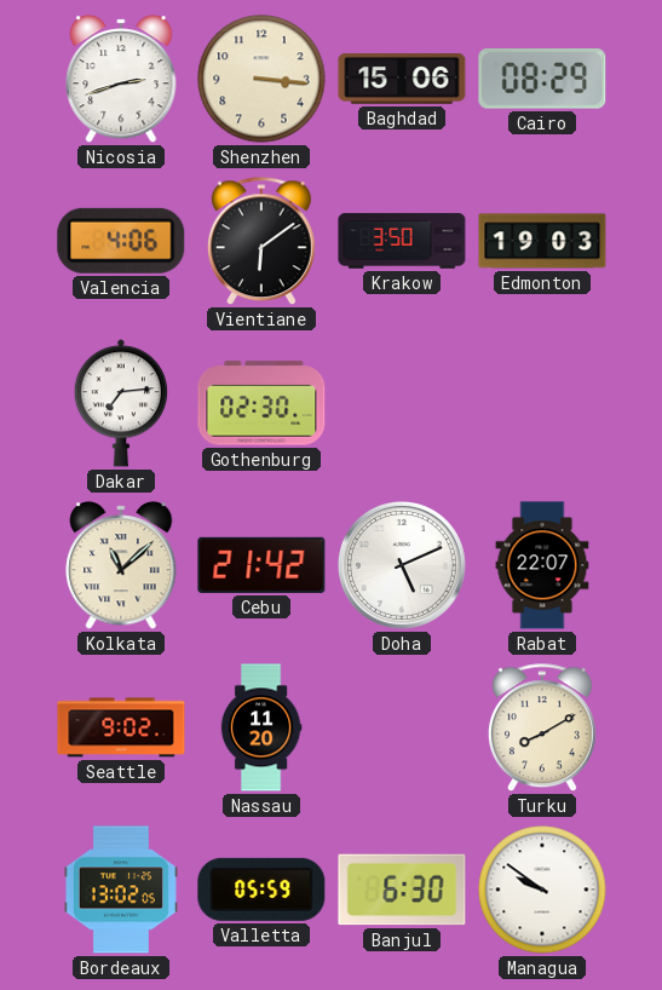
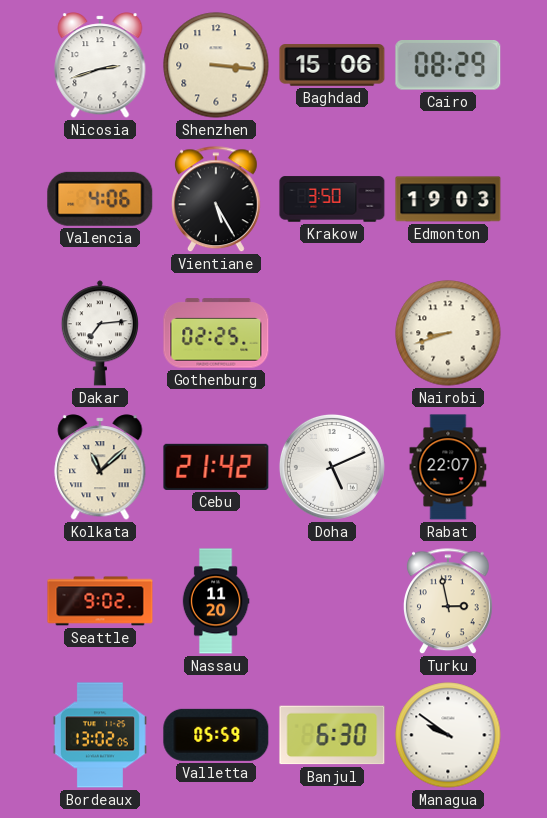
Vientiane: 6:09 -> 5:25 (216, 200)
Gothenburg: 02:30 -> 02:25 (216, 333)
Nairobi: none -> 8:42 (448, 333)
Turku: 8:10 -> 2:58 (448, 602)
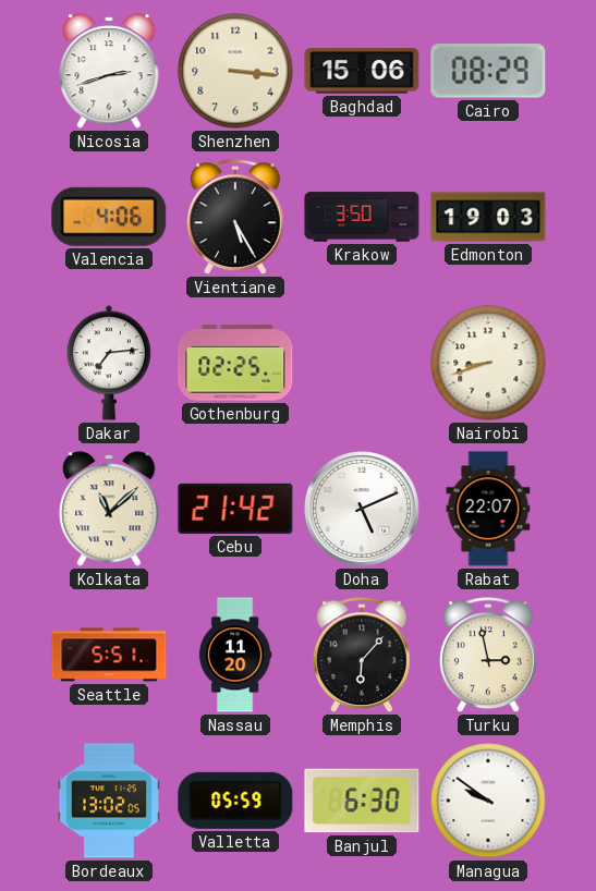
Seattle: 9:02 -> 5:51 (109, 655)
Memphis: none -> 6:07 (362, 656)
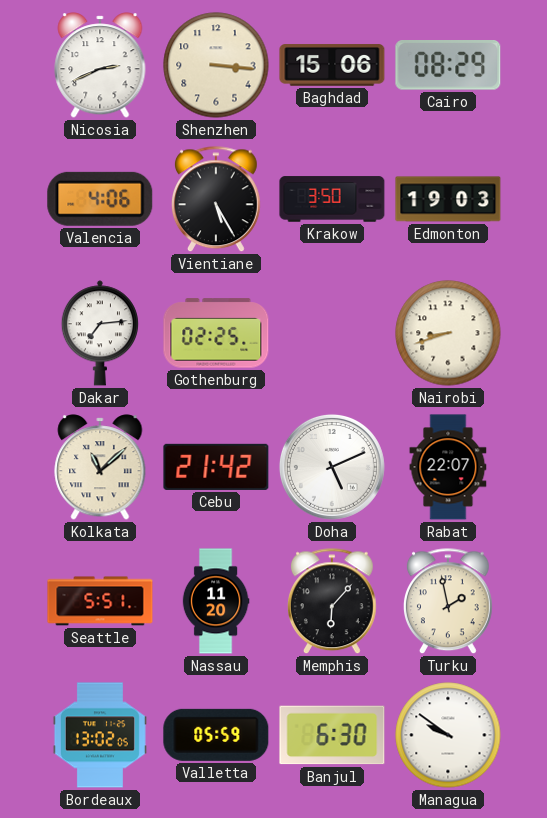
Nicosia: 2:42 -> 2:41 (100, 65)
Turku: 2:58 -> 1:58 (448, 602)
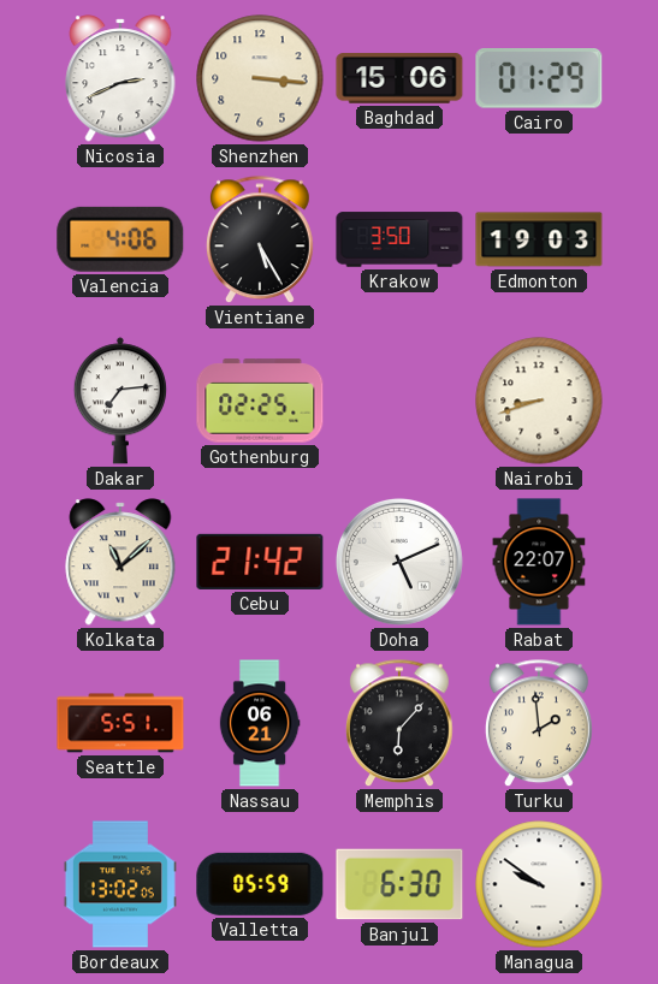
Cairo: 08:29 -> 01:29 (539, 79)
Nassau: 11:20 -> 06:21 (260, 723)
Turku: 1:58 -> 1:59 (539, 724)
